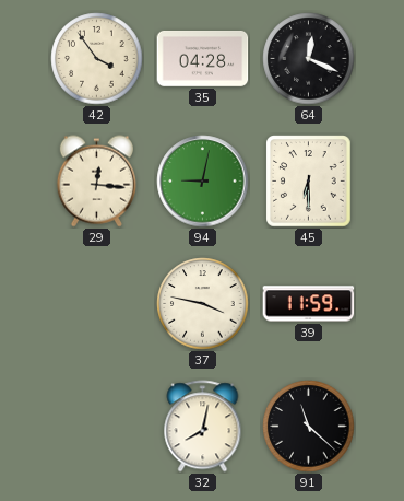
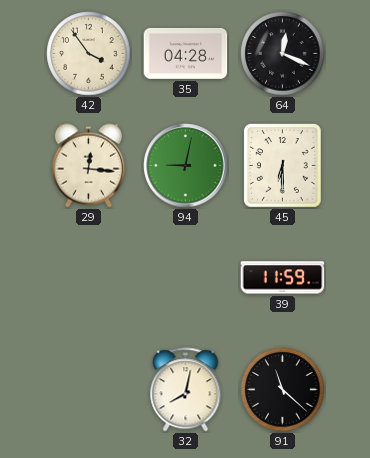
37: 3:47 -> none (203, 304)
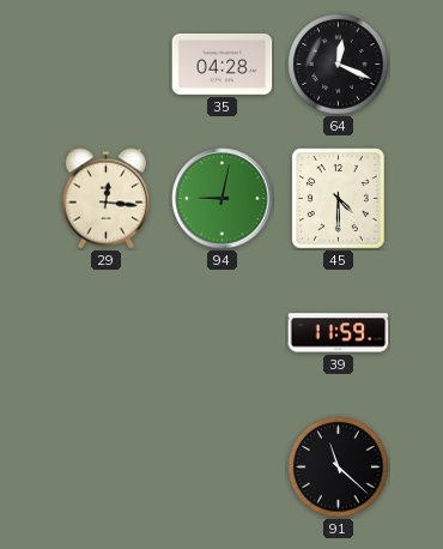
42: 3:54 -> none (89, 54)
45: 6:30 -> 4:30 (339, 199)
32: 8:02 -> none (186, 390)
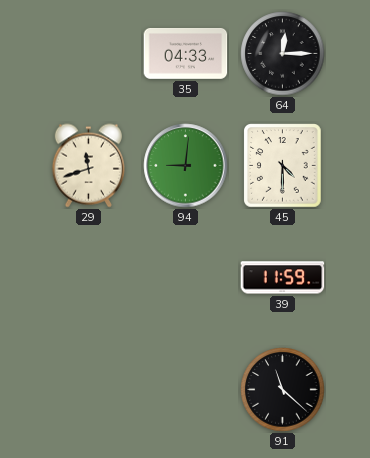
35: 04:28 -> 04:33 (186, 53)
64: 12:19 -> 12:15 (283, 54)
29: 12:16 -> 11:42 (88, 166)
94: 9:02 -> 9:01 (186, 166)
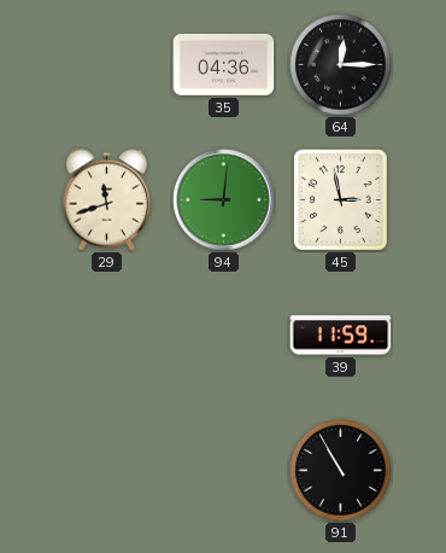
35: 04:33 -> 04:36 (224, 64)
45: 4:30 -> 2:58 (341, 200)
91: 11:22 -> 10:55 (341, 471)
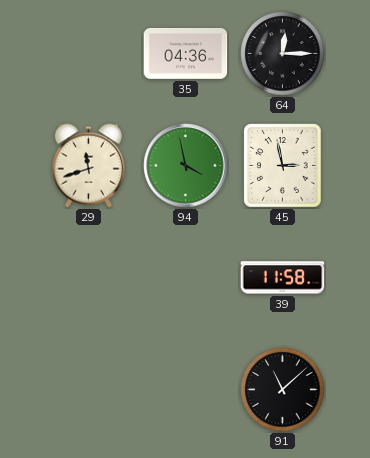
94: 9:01 -> 3:58 (186, 166)
39: 11:59 -> 11:58 (283, 278)
91: 10:55 -> 11:08 (283, 390)
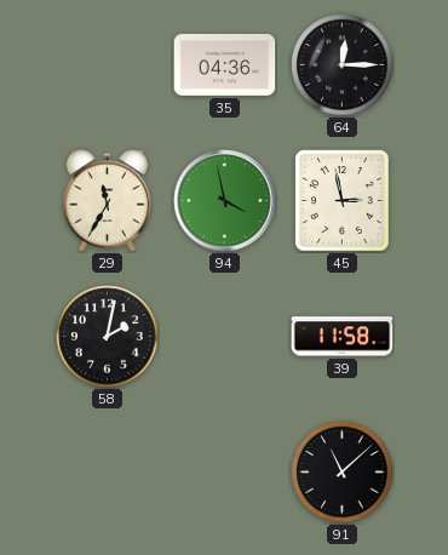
29: 11:42 -> 11:35 (107, 201)
58: none -> 2:02 (108, 337)
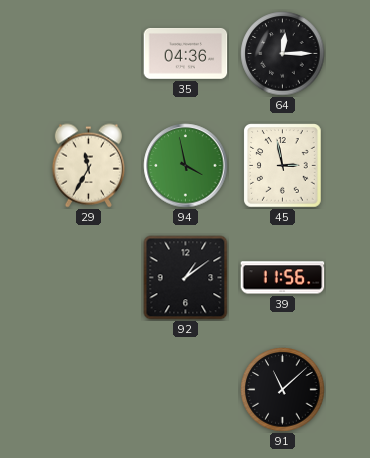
58: 2:02 -> none (108, 337)
92: none -> 1:09 (186, 278)
39: 11:58 -> 11:56 (283, 278)
